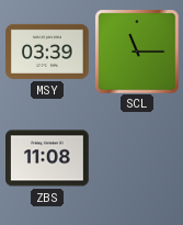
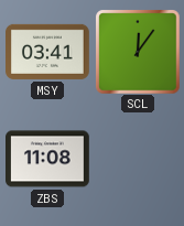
MSY: 03:39 -> 03:41 (48, 52)
SCL: 11:15 -> 12:06 (138, 52)
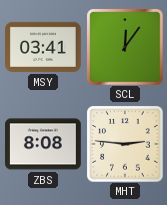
ZBS: 11:08 -> 8:08 (44, 144)
MHT: none -> 2:46 (125, 144)
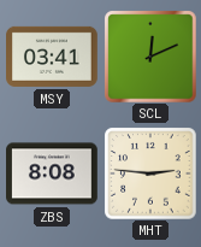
SCL: 12:06 -> 12:11 (150, 57)
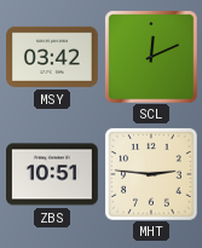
MSY: 03:41 -> 03:42 (53, 57)
ZBS: 8:08 -> 10:51 (53, 174)
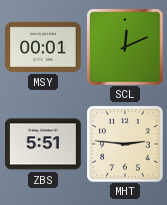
MSY: 03:42 -> 00:01 (44, 47)
ZBS: 10:51 -> 5:51 (44, 144)
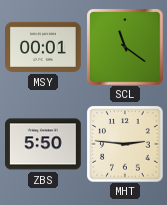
SCL: 12:11 -> 11:21 (125, 47)
ZBS: 5:51 -> 5:50 (44, 144)
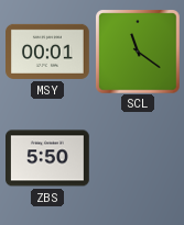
MHT: 2:46 -> none (125, 144)
